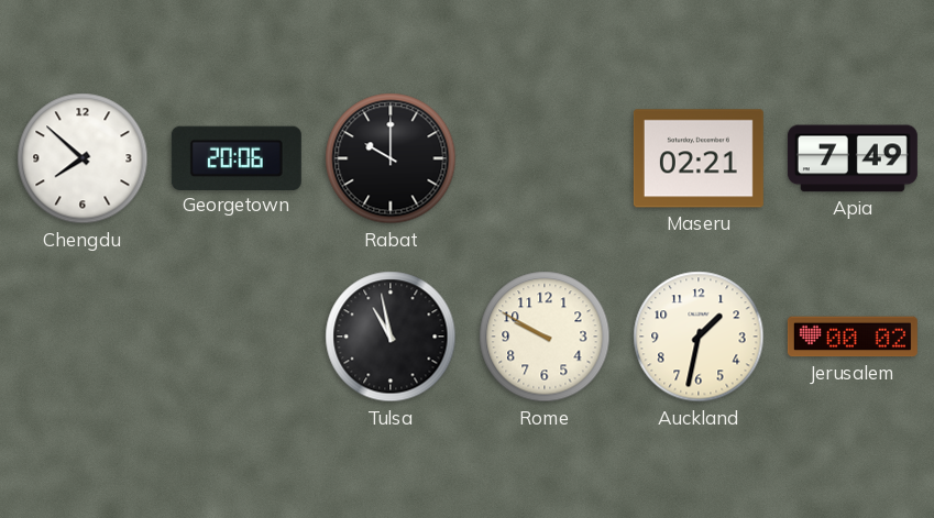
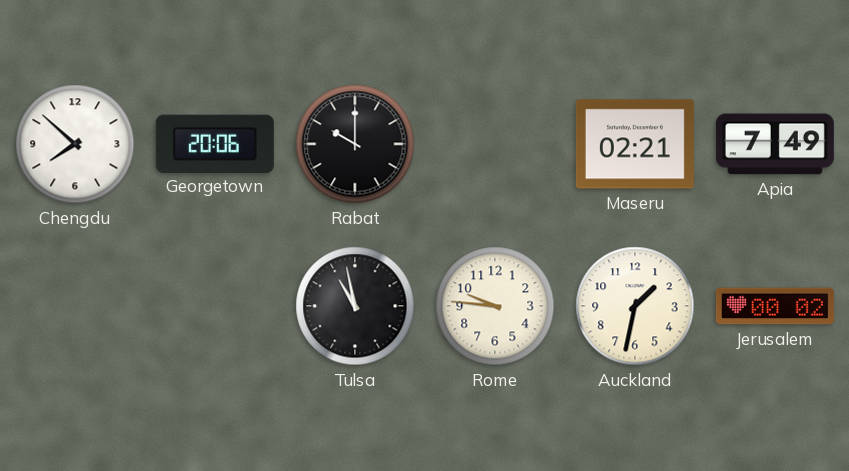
Rome: 9:50 -> 9:46 (495, 306)
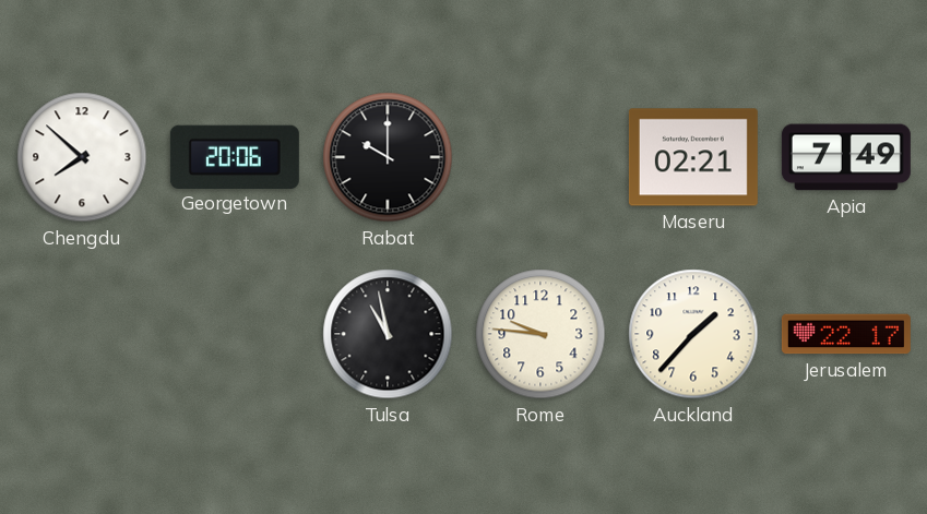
Auckland: 1:32 -> 1:37 (693, 334)
Jerusalem: 00:02 -> 22:17 (846, 334)
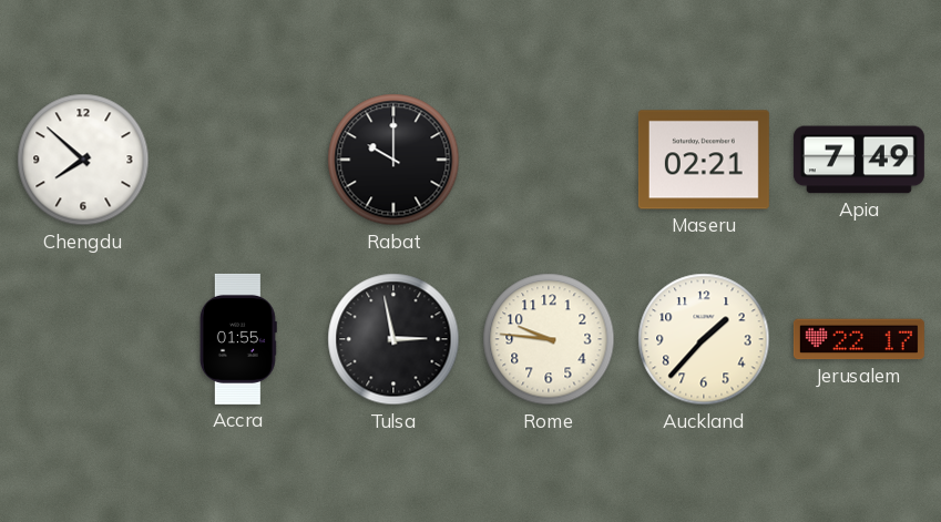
Georgetown: 20:06 -> none (235, 156)
Accra: none -> 01:55 (238, 339)
Tulsa: 10:58 -> 2:58 (393, 339)
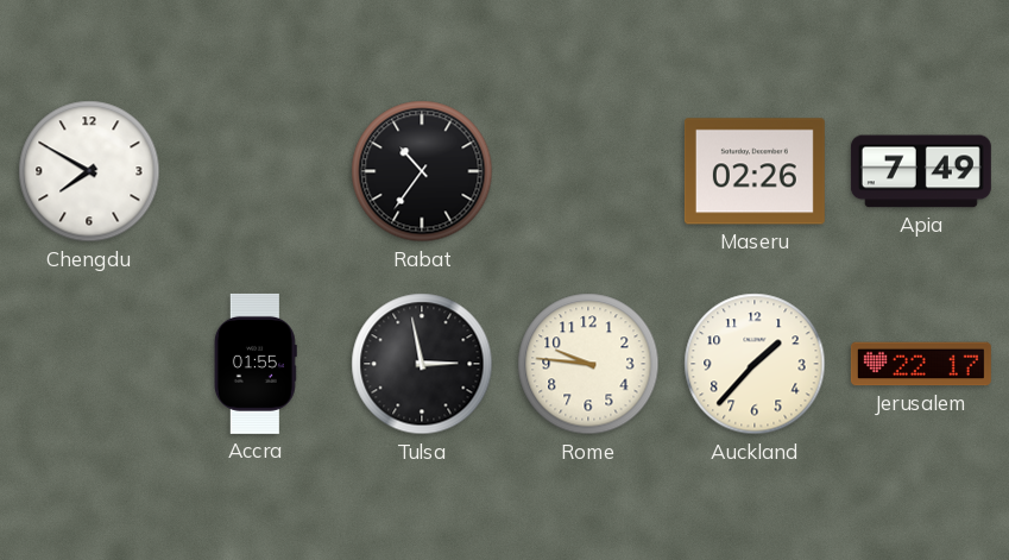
Chengdu: 7:52 -> 7:50 (89, 171)
Rabat: 10:00 -> 10:36 (422, 171)
Maseru: 02:21 -> 02:26 (755, 171)
